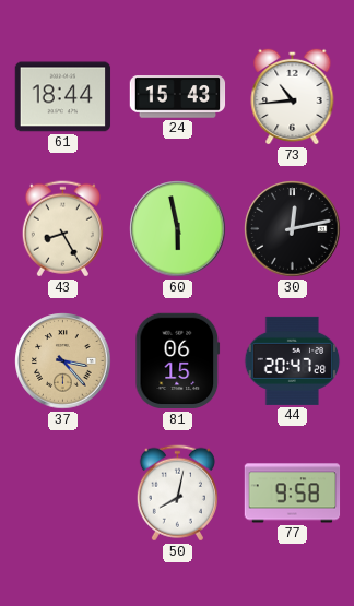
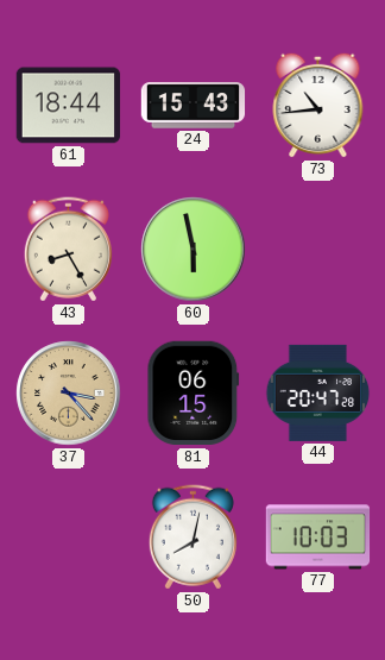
30: 12:13 -> none (293, 229)
77: 9:58 -> 10:03 (318, 538)
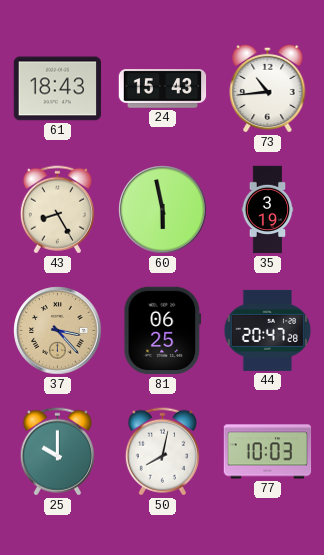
61: 18:44 -> 18:43 (58, 89)
35: none -> 3:19 (268, 210)
81: 06:15 -> 06:25 (163, 331)
25: none -> 10:00 (57, 452)
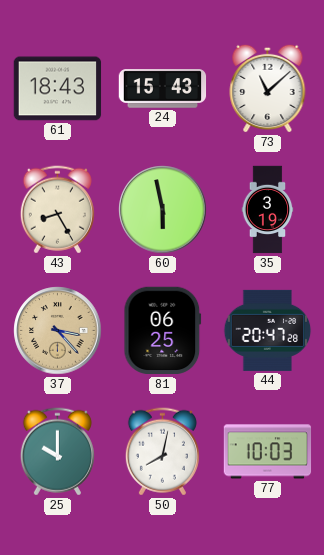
73: 10:44 -> 11:08 (268, 88)
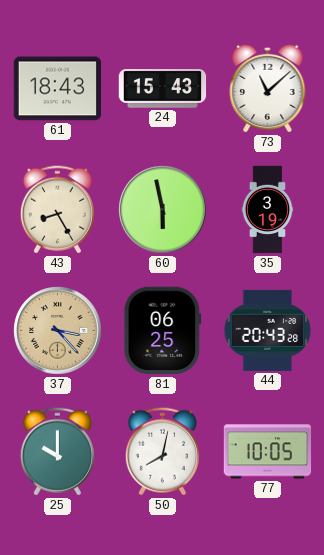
44: 20:47 -> 20:43 (268, 330)
77: 10:03 -> 10:05 (268, 452)
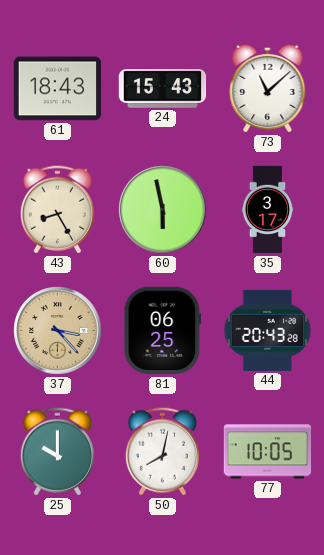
35: 3:19 -> 3:17 (268, 210)
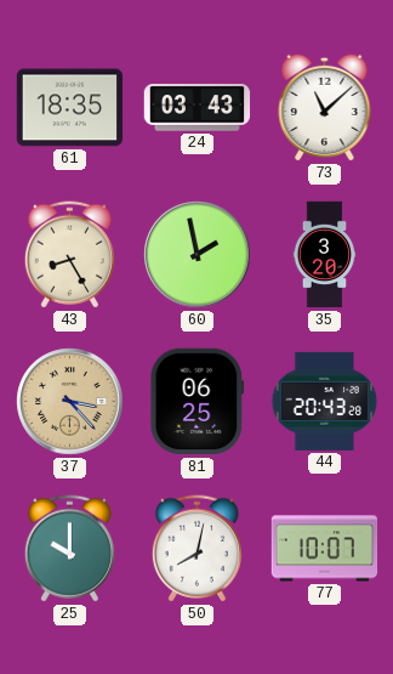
61: 18:43 -> 18:35 (70, 108)
24: 15:43 -> 03:43 (198, 108)
60: 5:58 -> 1:58 (198, 255)
35: 3:17 -> 3:20 (325, 255)
77: 10:05 -> 10:07 (325, 549)
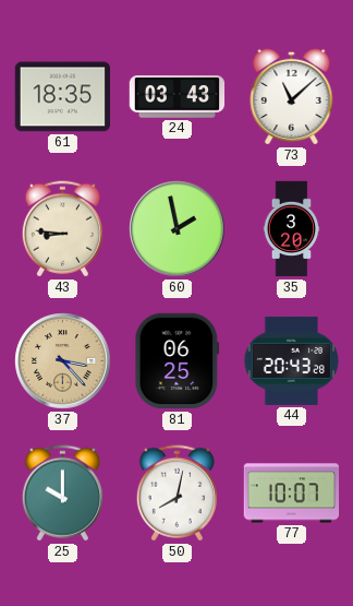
43: 8:25 -> 8:46 (62, 229)
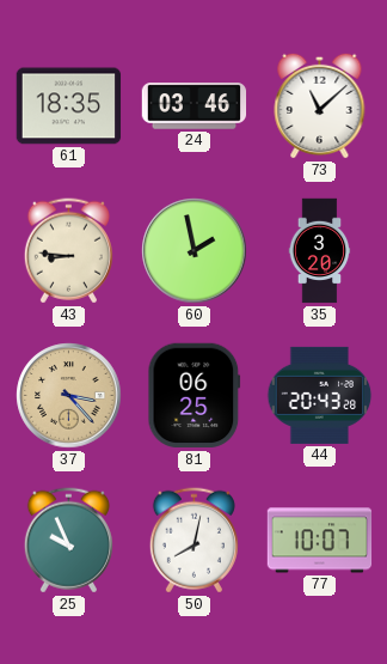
24: 03:43 -> 03:46 (195, 106)
25: 10:00 -> 9:56 (68, 541)
